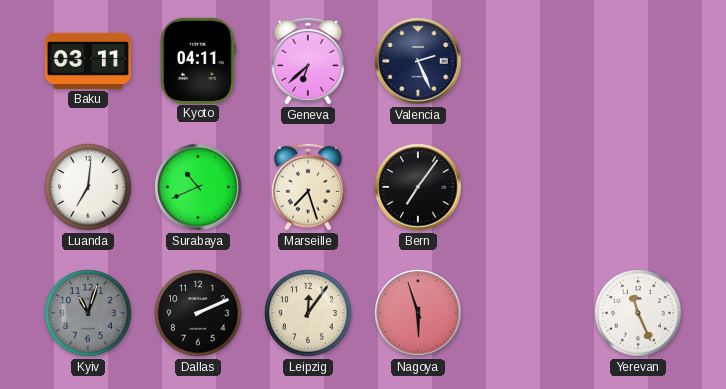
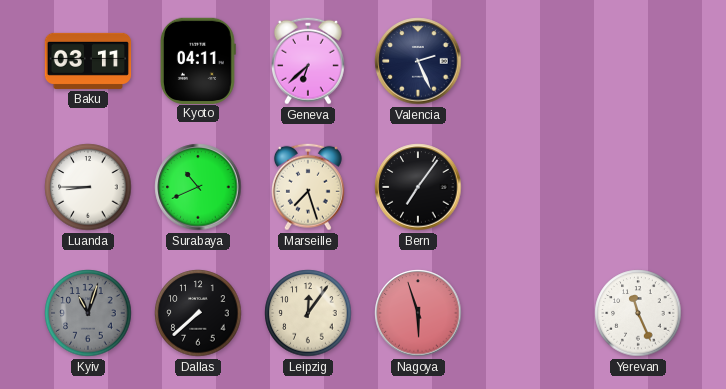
Luanda: 7:01 -> 8:45 (88, 187)
Dallas: 2:11 -> 7:38 (198, 313)
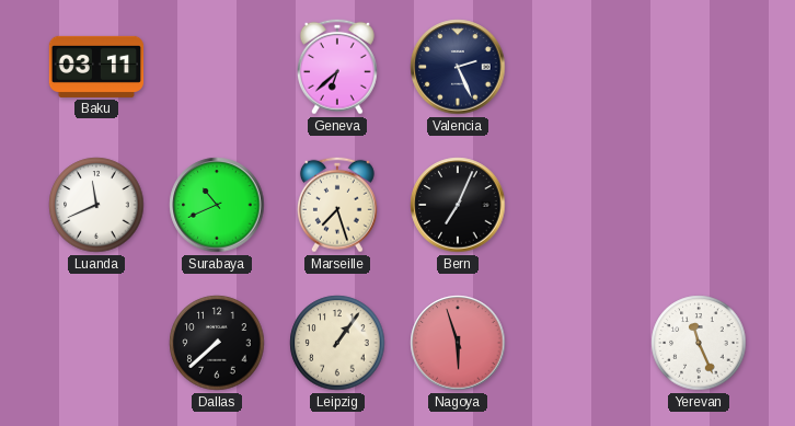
Kyoto: 04:11 -> none (198, 60)
Luanda: 8:45 -> 11:41 (96, 205)
Bern: 7:06 -> 7:04 (458, 205)
Kyiv: 11:03 -> none (88, 313)
Leipzig: 12:06 -> 1:06 (337, 343)
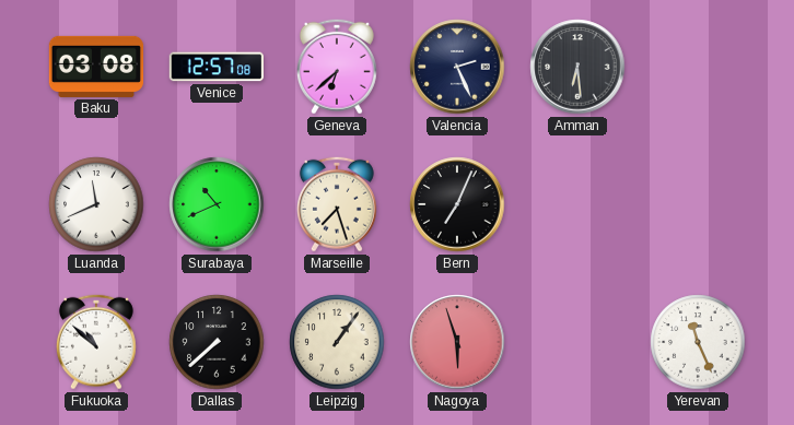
Baku: 03:11 -> 03:08 (96, 67)
Venice: none -> 12:57 (215, 67)
Amman: none -> 6:29 (577, 67)
Fukuoka: none -> 10:52 (96, 342)
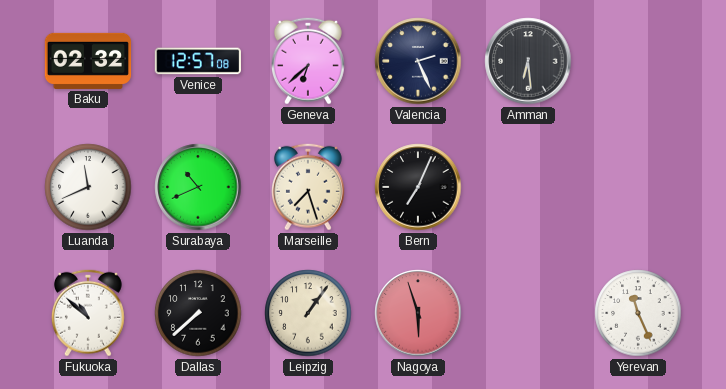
Baku: 03:08 -> 02:32 (88, 61)
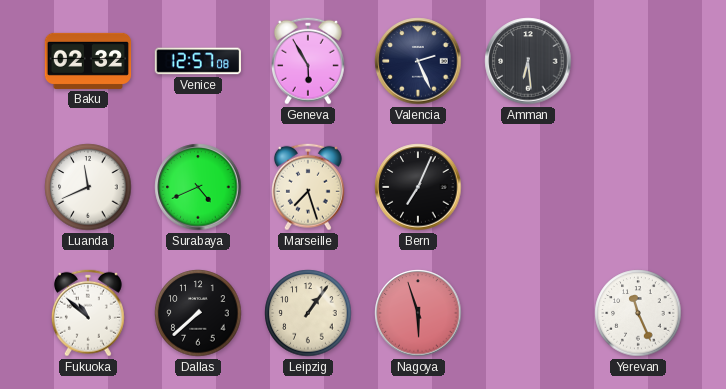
Geneva: 6:38 -> 5:55 (308, 61)
Surabaya: 10:41 -> 4:41 (198, 187)
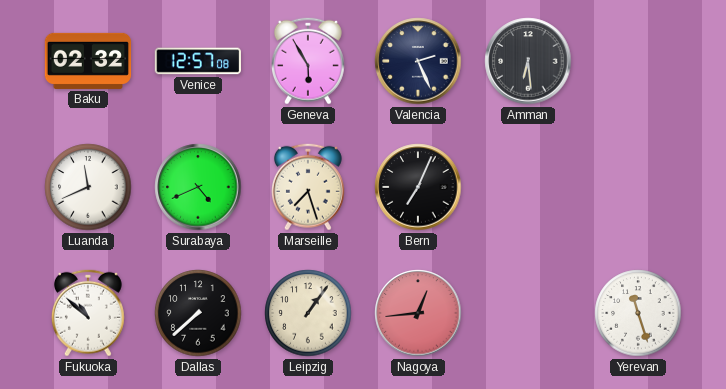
Nagoya: 5:57 -> 12:44 (418, 313)
Yerevan: 11:26 -> 11:27 (638, 313)
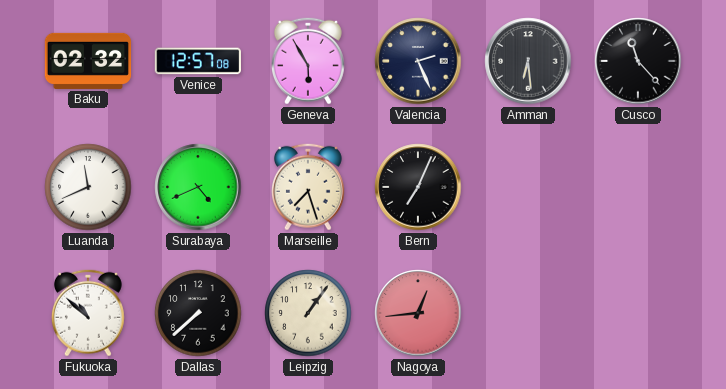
Cusco: none -> 11:23 (638, 61)
Yerevan: 11:27 -> none (638, 313)
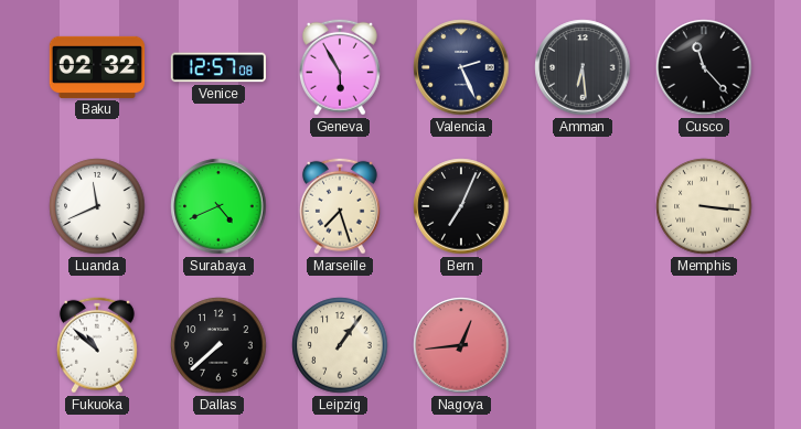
Memphis: none -> 3:16 (704, 206)
